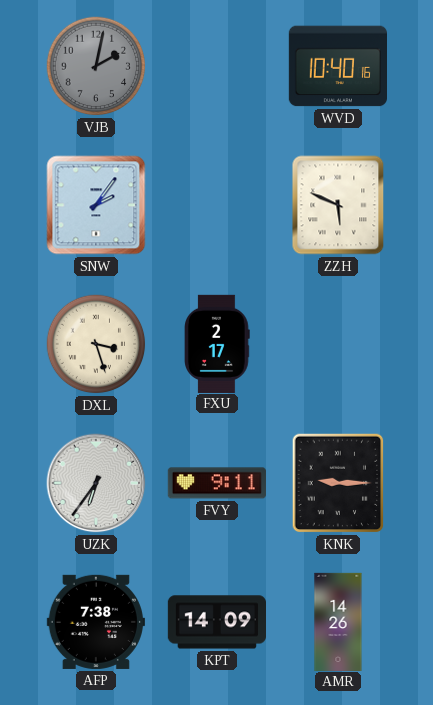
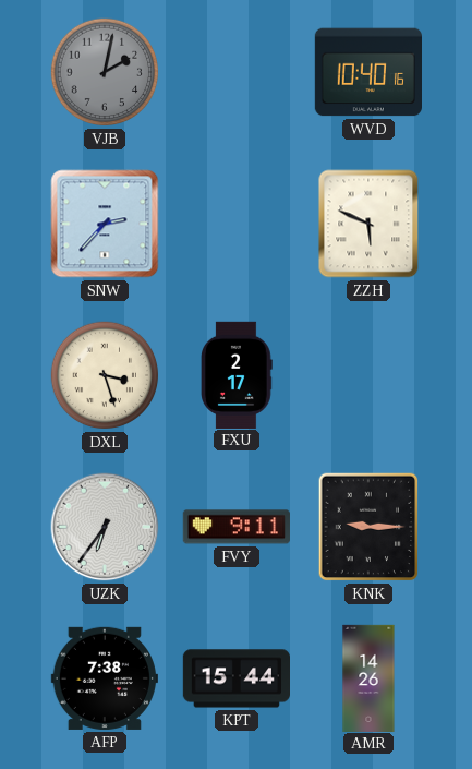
SNW: 2:06 -> 2:37 (105, 224)
KPT: 14:09 -> 15:44 (235, 678)
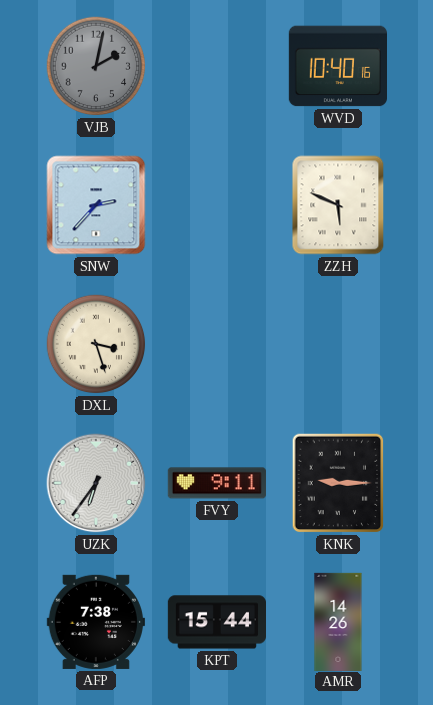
FXU: 2:17 -> none (237, 374)
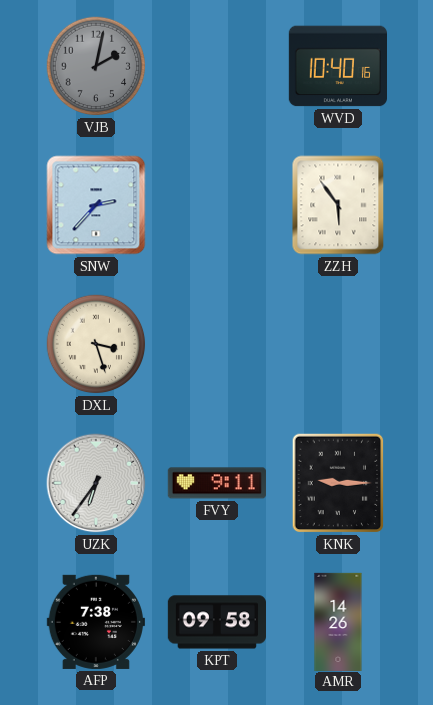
ZZH: 5:49 -> 5:54 (338, 205)
KPT: 15:44 -> 09:58 (216, 622)
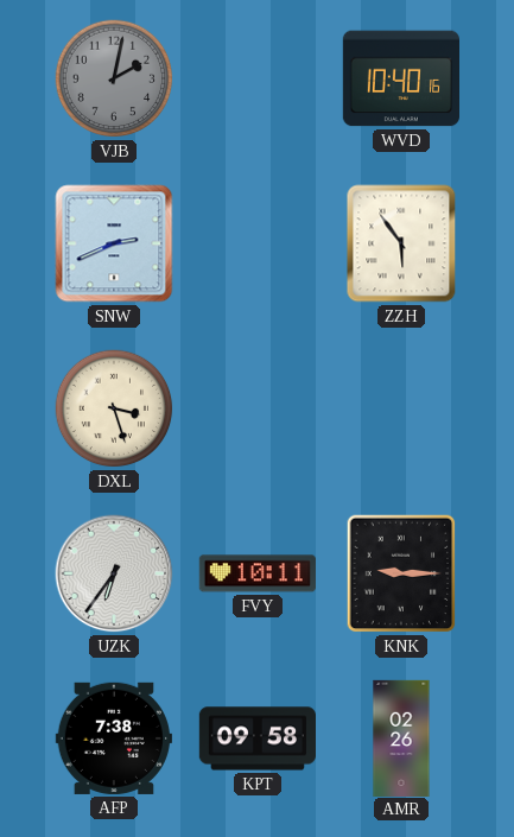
SNW: 2:37 -> 2:41 (114, 243)
FVY: 9:11 -> 10:11 (258, 573)
AMR: 14:26 -> 02:26 (401, 737)
